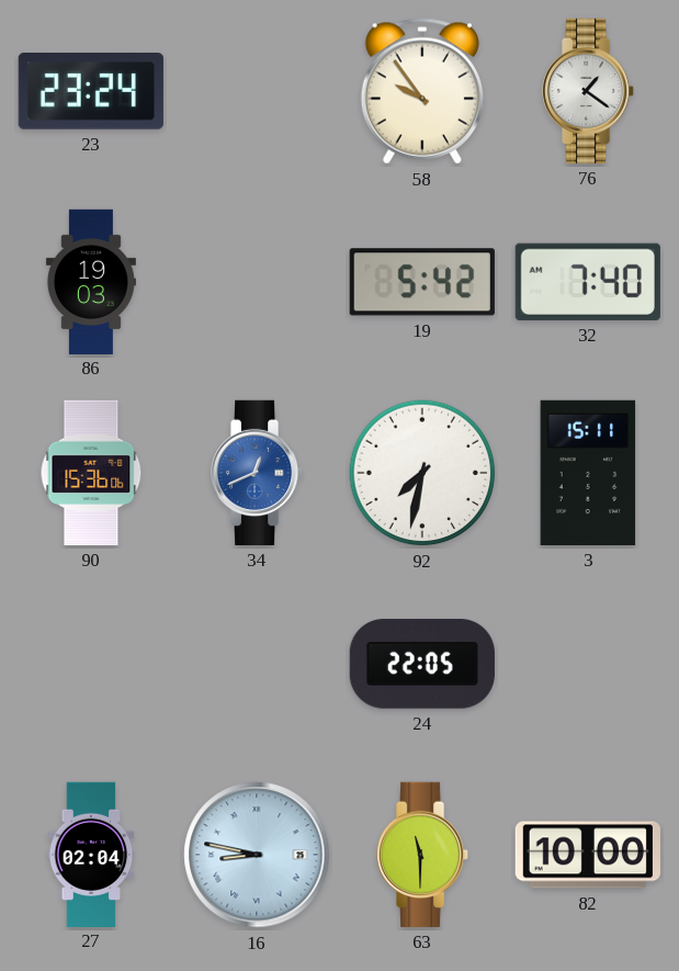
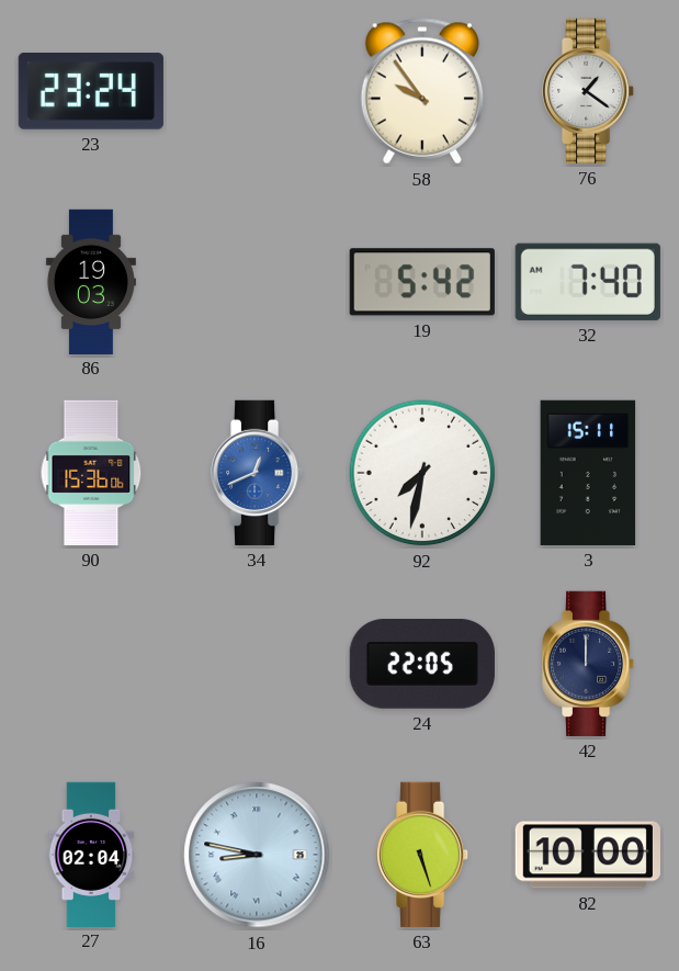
42: none -> 12:00 (589, 664)
63: 11:30 -> 5:27 (423, 855)
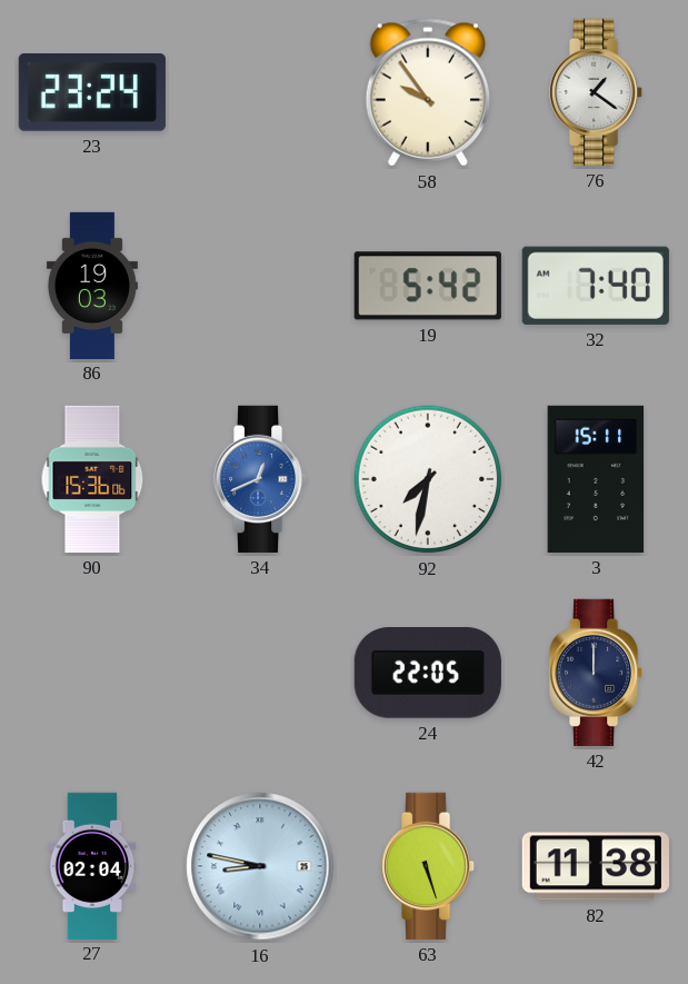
82: 10:00 -> 11:38 (596, 866)
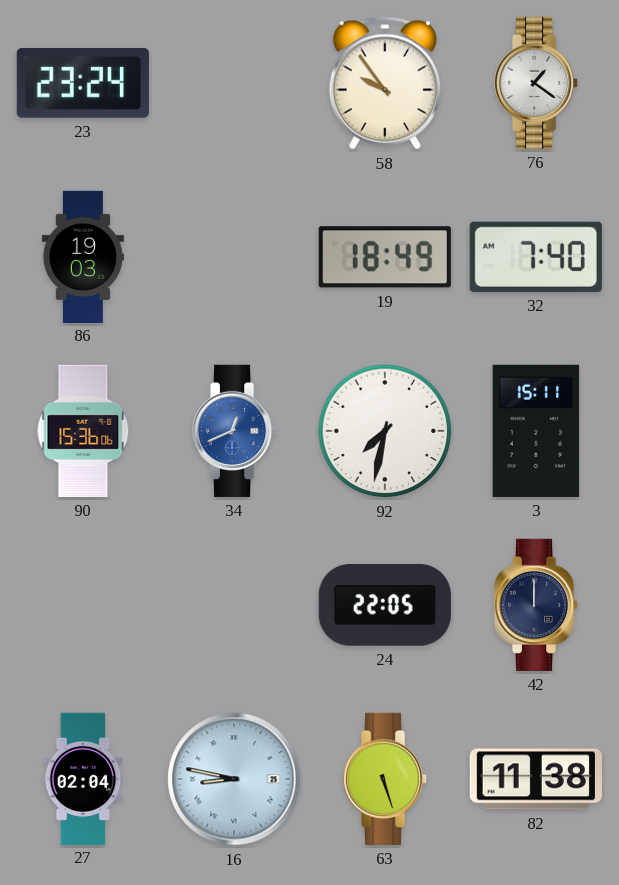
19: 5:42 -> 18:49 (385, 257)
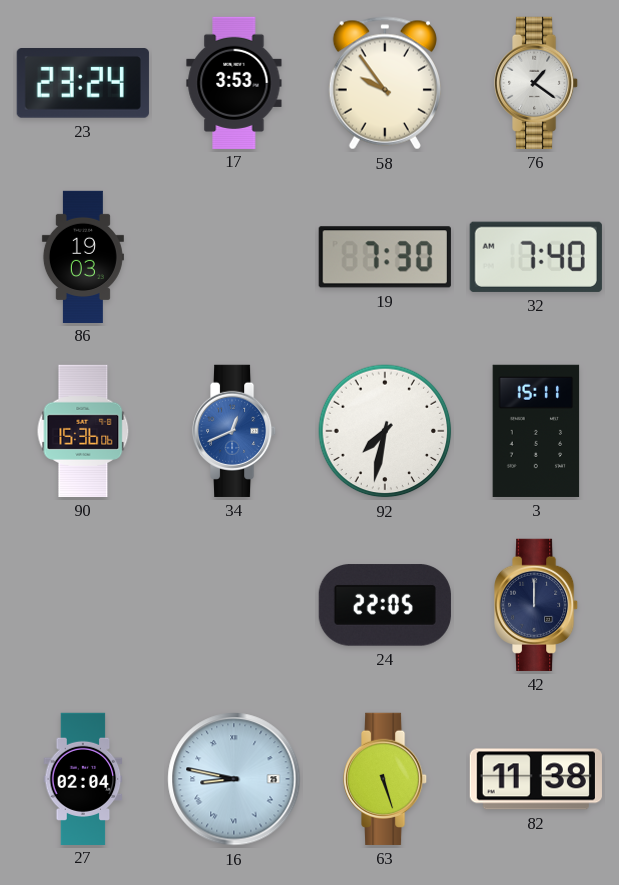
17: none -> 3:53 (234, 82)
19: 18:49 -> 7:30 (385, 257)
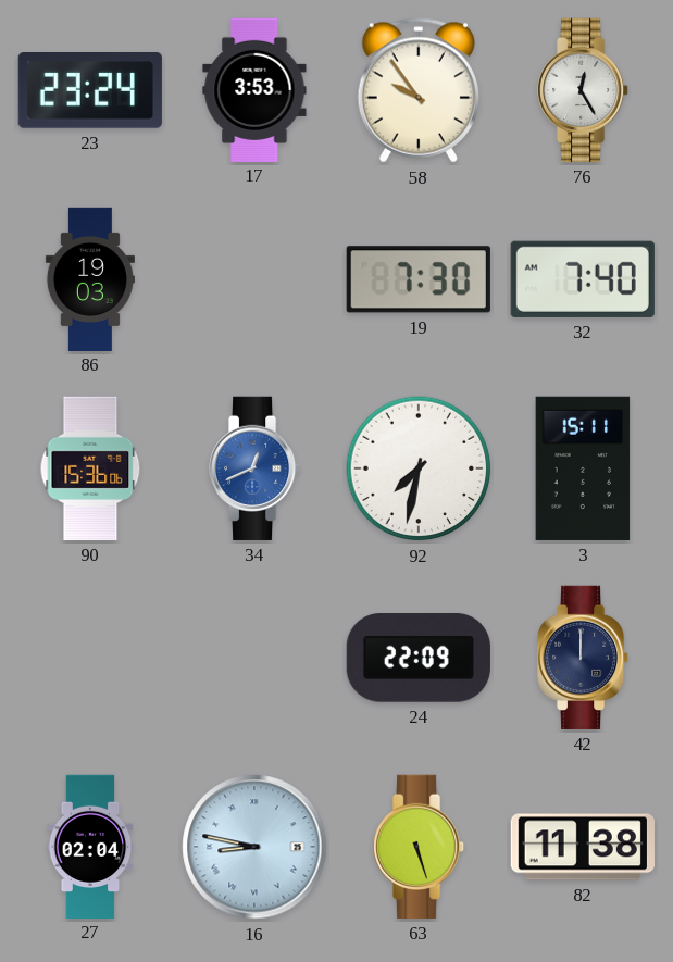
76: 1:21 -> 12:25 (584, 90)
24: 22:05 -> 22:09 (419, 658)
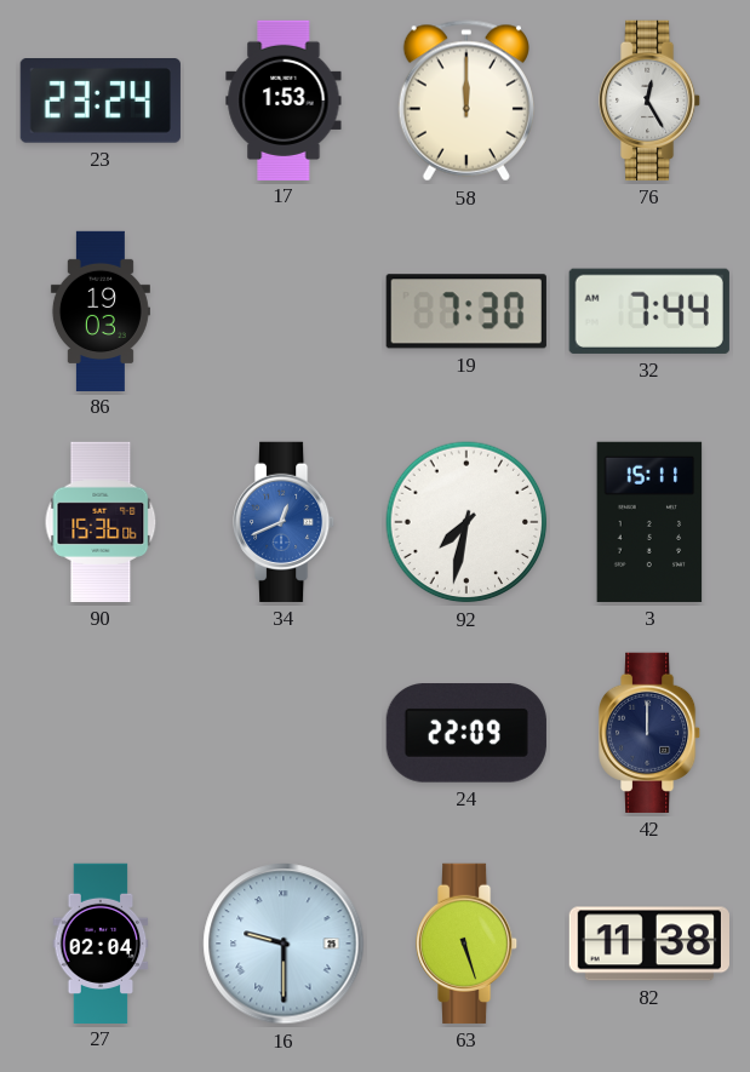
17: 3:53 -> 1:53 (284, 99)
58: 9:54 -> 12:00 (466, 101)
32: 7:40 -> 7:44 (649, 311)
16: 8:47 -> 9:30 (284, 944)
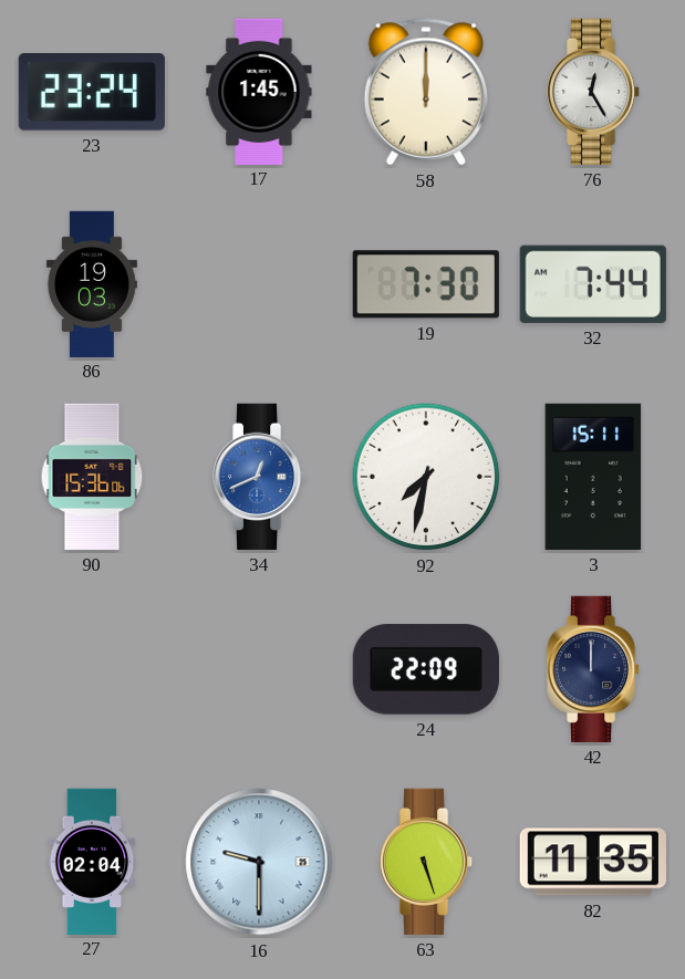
17: 1:53 -> 1:45 (259, 91)
82: 11:38 -> 11:35 (593, 862)
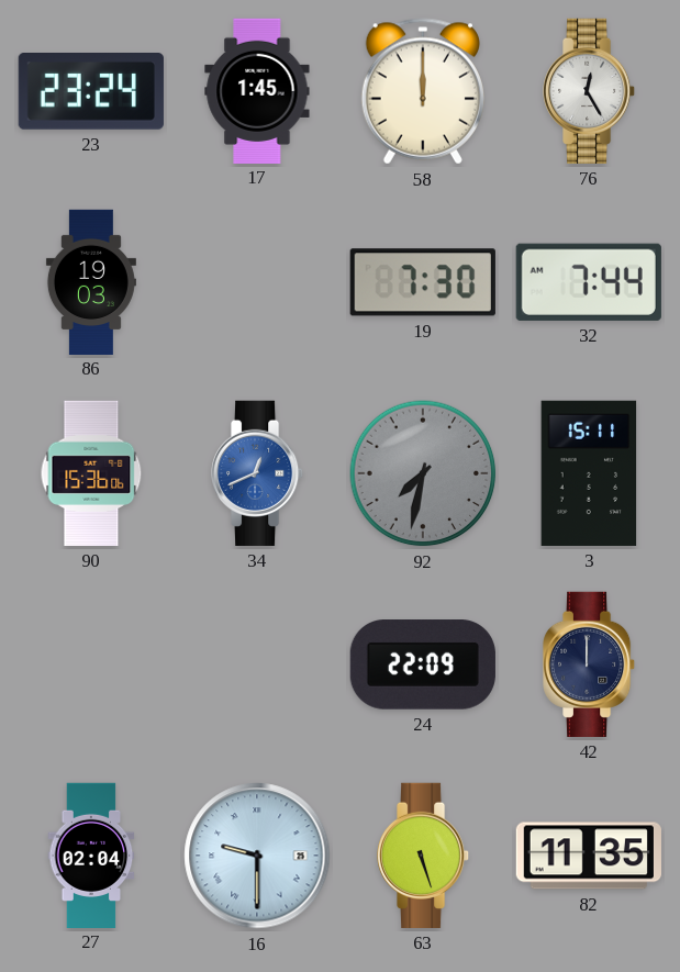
92 dial: white -> grey (423, 473)
